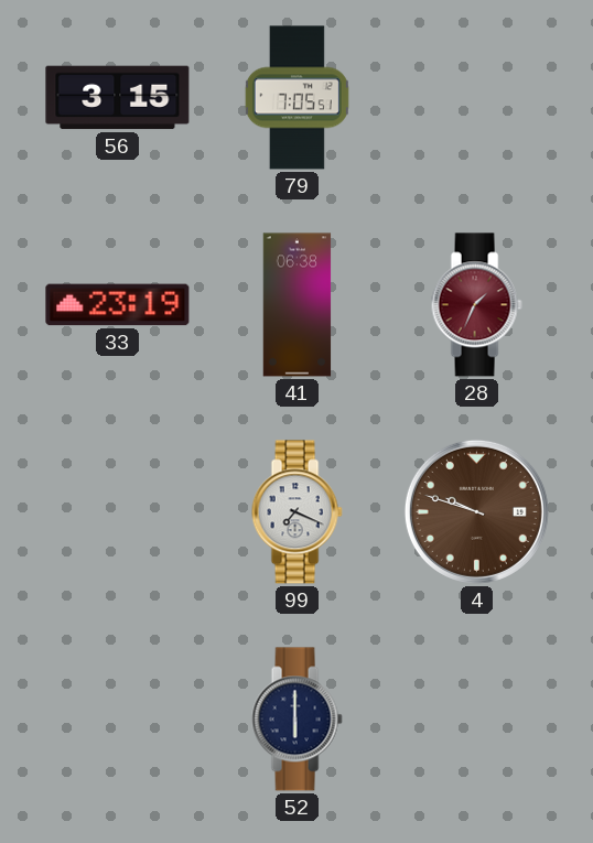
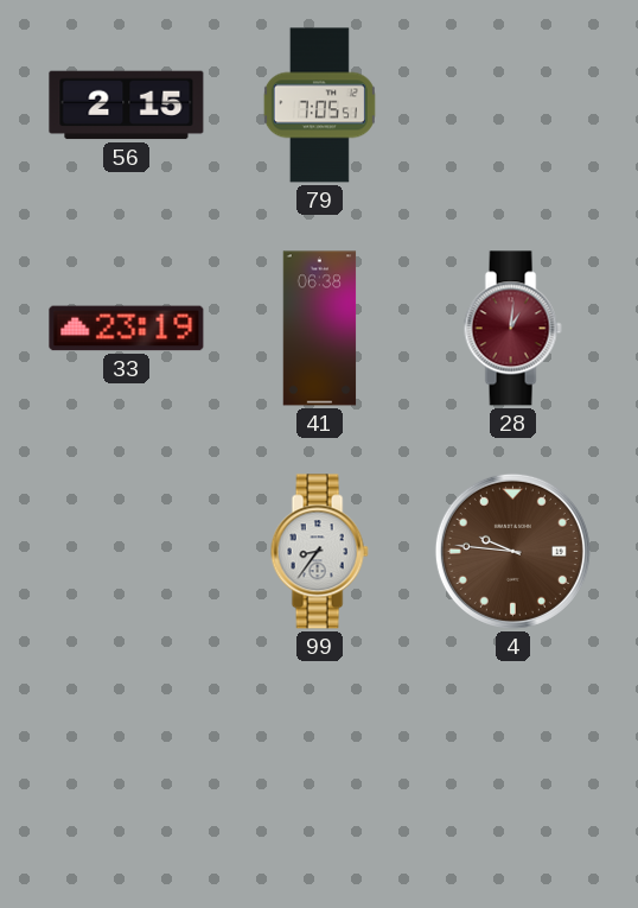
56: 3:15 -> 2:15 (127, 106)
28: 1:34 -> 1:01 (512, 329)
99: 7:19 -> 8:36 (319, 552)
4: 9:48 -> 9:46 (512, 551)
52: 6:00 -> none (296, 720)
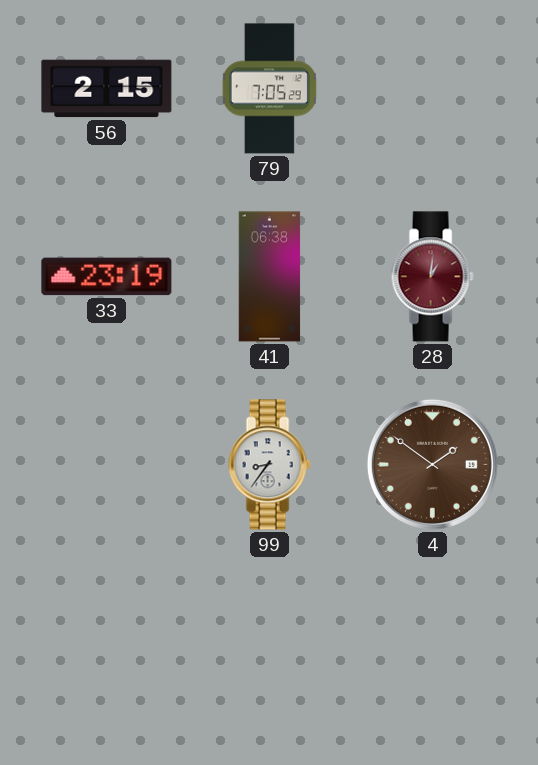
79: 7:05:51 -> 7:05:29 (269, 89)
4: 9:46 -> 1:51 (432, 464)
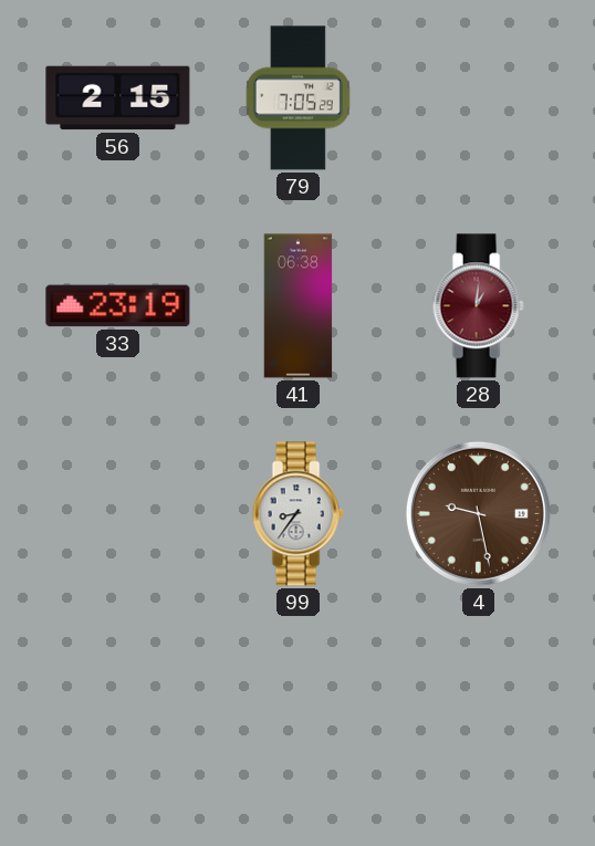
4: 1:51 -> 9:28 (478, 513)
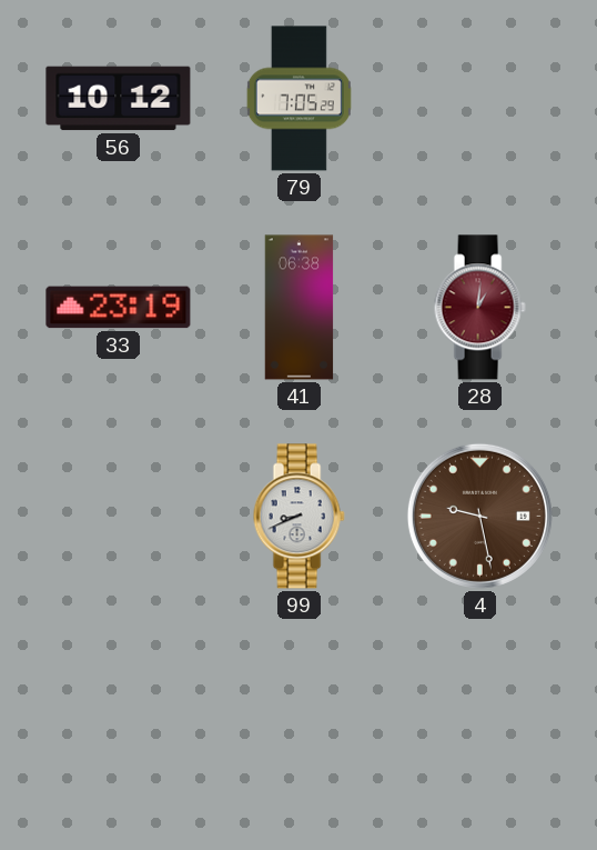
56: 2:15 -> 10:12 (119, 99)
99: 8:36 -> 8:41 (298, 517)
